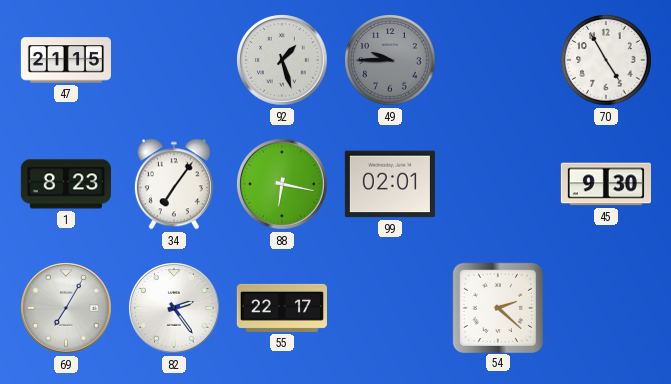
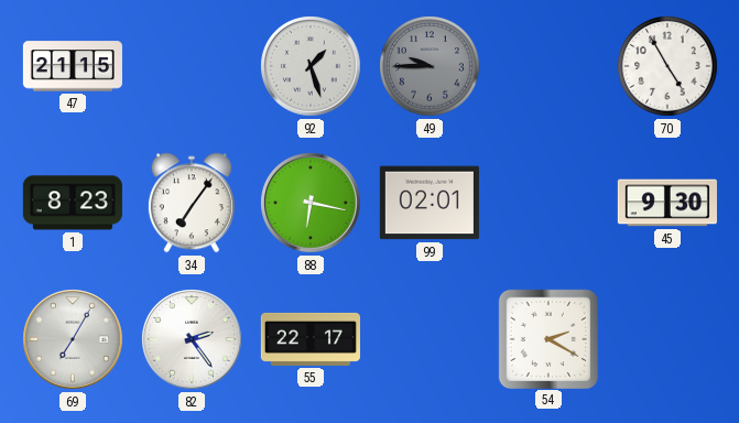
54: 2:22 -> 2:20 (547, 338)
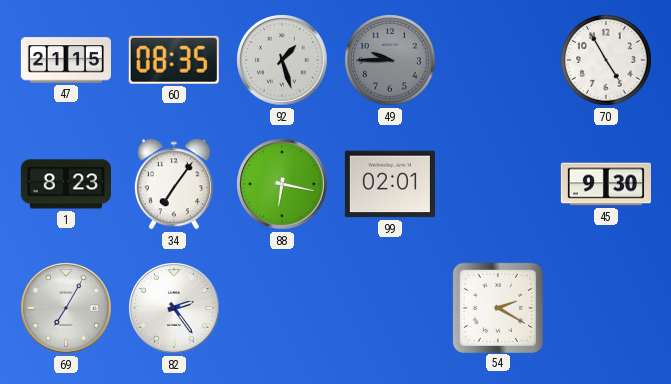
60: none -> 08:35 (174, 60)
55: 22:17 -> none (311, 339)
